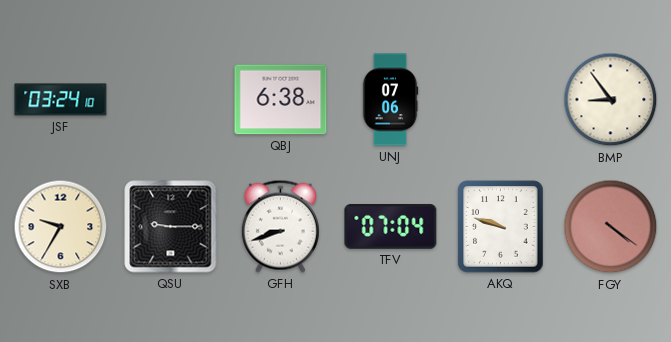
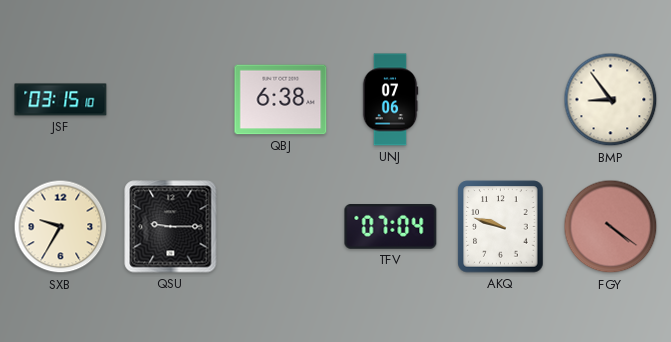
JSF: 03:24 -> 03:15 (61, 100)
GFH: 8:42 -> none (280, 226)
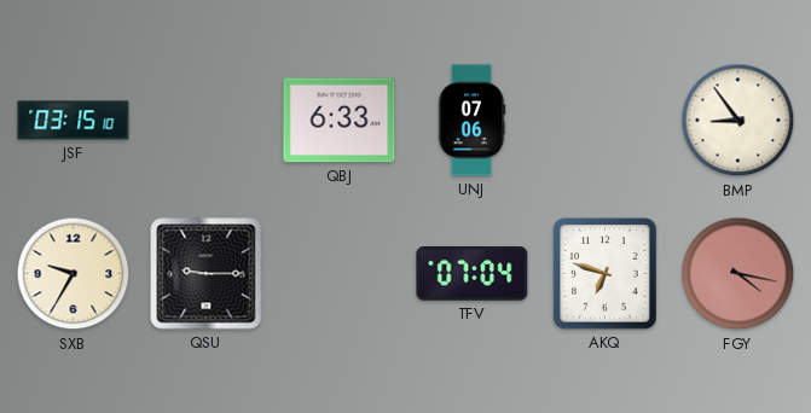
QBJ: 6:38 -> 6:33 (340, 121)
AKQ: 9:48 -> 6:48 (606, 274)
FGY: 4:21 -> 4:17 (738, 274)
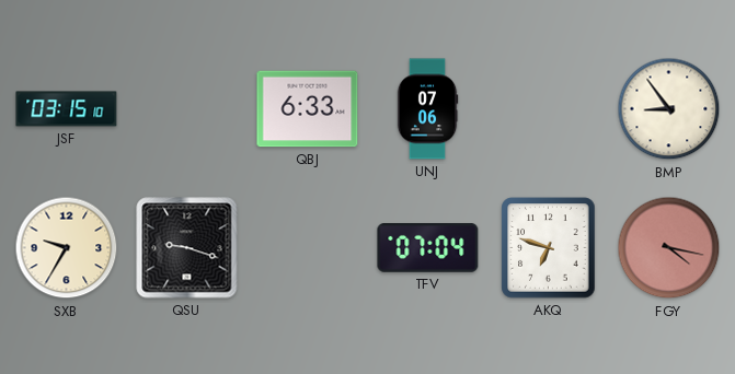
QSU: 9:15 -> 9:18 (187, 248)
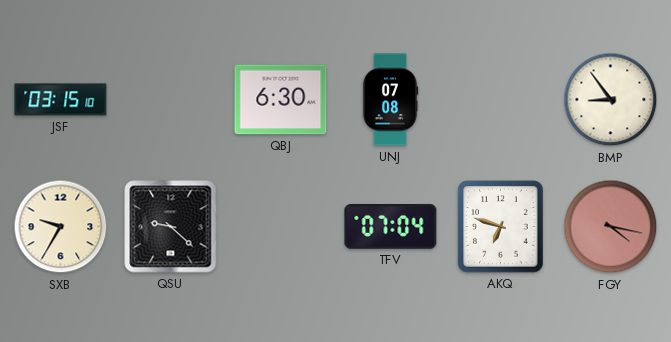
QBJ: 6:33 -> 6:30 (281, 100)
UNJ: 07:06 -> 07:08 (390, 100)
QSU: 9:18 -> 9:22 (171, 227)
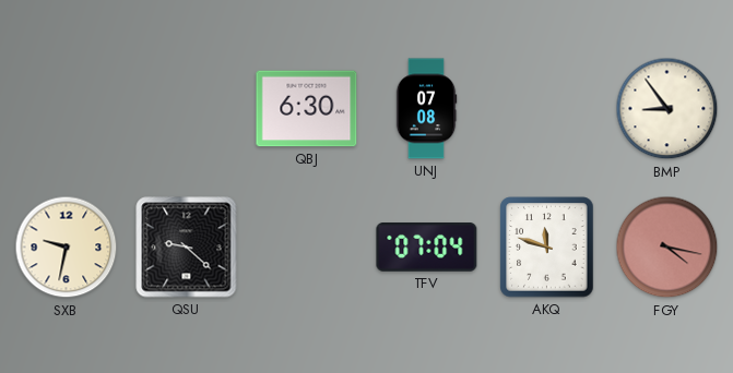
JSF: 03:15 -> none (61, 100)
SXB: 9:35 -> 9:32 (67, 248)
AKQ: 6:48 -> 11:48 (547, 248)
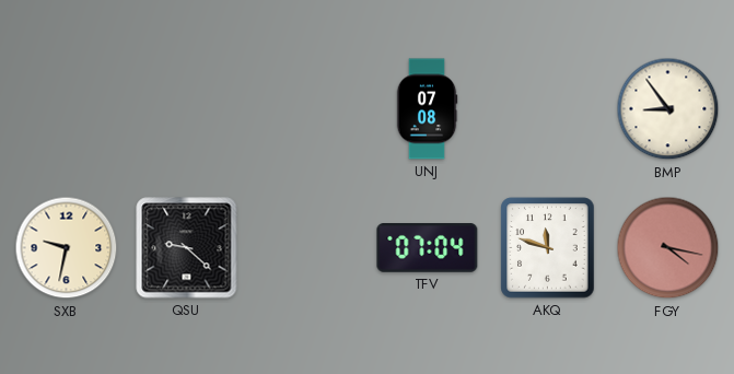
QBJ: 6:30 -> none (307, 109)
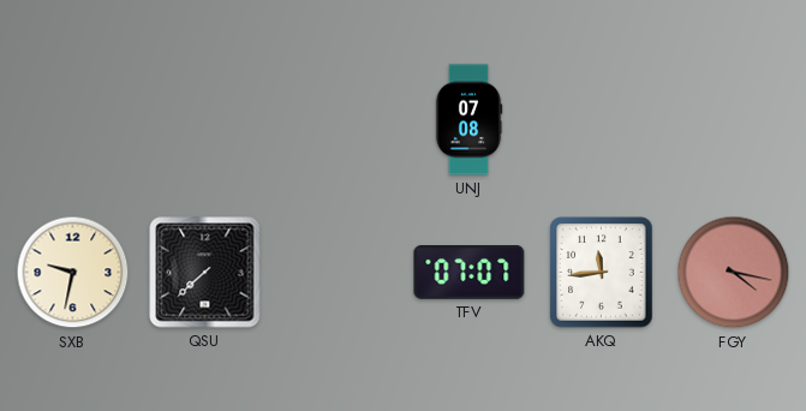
BMP: 8:54 -> none (668, 109)
QSU: 9:22 -> 7:38 (205, 273)
TFV: 07:04 -> 07:07 (470, 273)
AKQ: 11:48 -> 11:44 (602, 273)
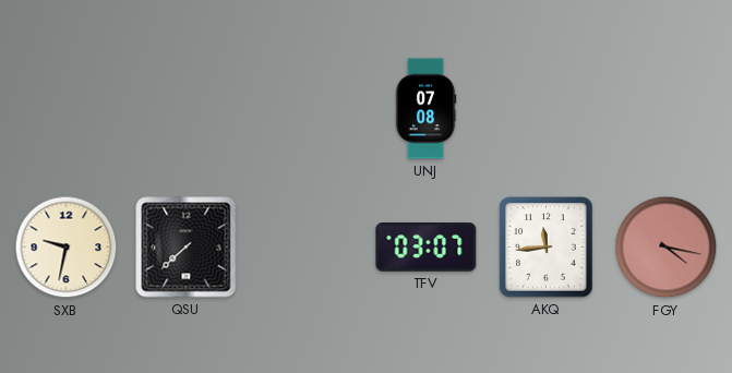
TFV: 07:07 -> 03:07 (427, 248)
